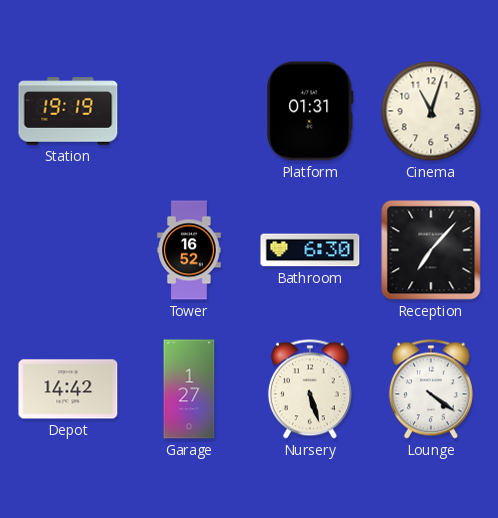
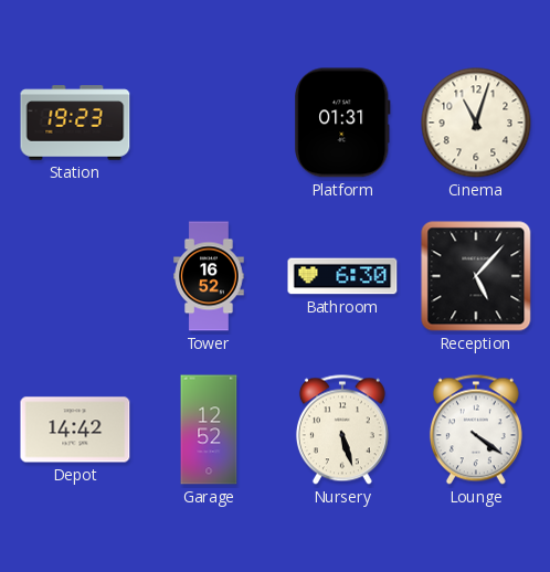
Station: 19:19 -> 19:23 (75, 123)
Reception: 7:07 -> 5:07 (476, 276)
Garage: 1:27 -> 12:52 (209, 430)
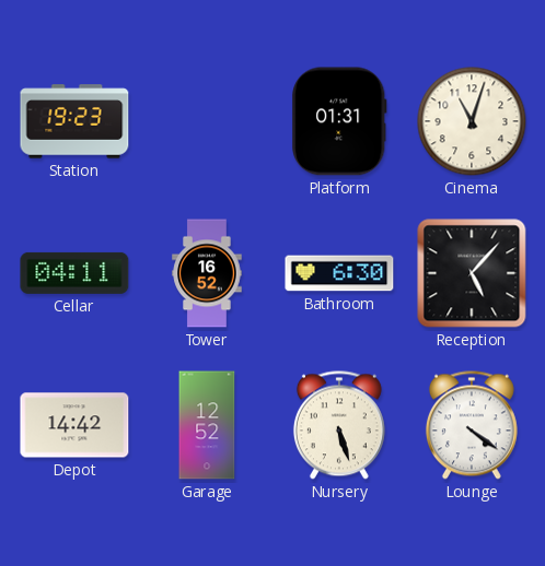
Cellar: none -> 04:11 (74, 273)
